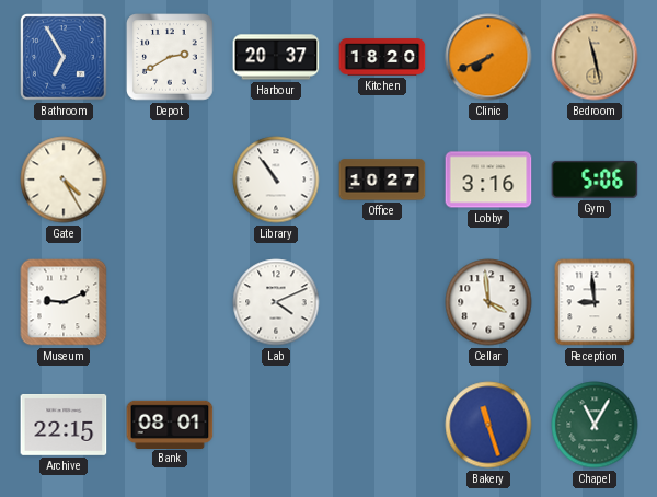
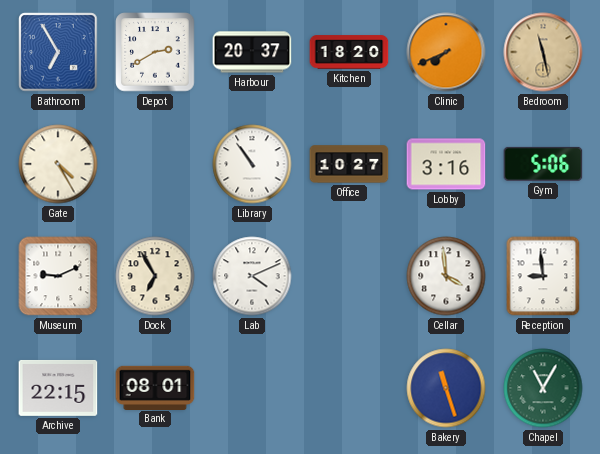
Dock: none -> 6:55 (155, 276)
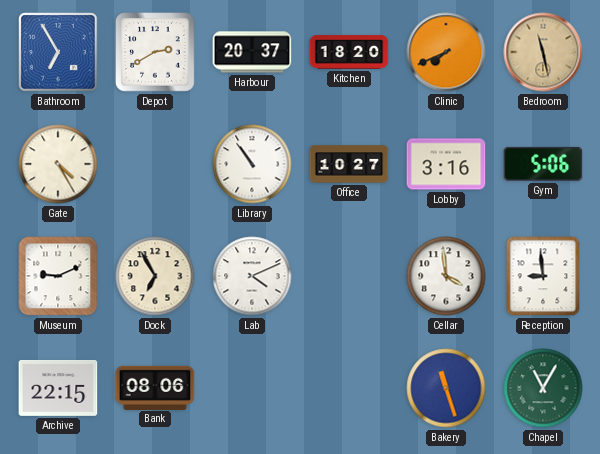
Bank: 08:01 -> 08:06 (155, 387)
